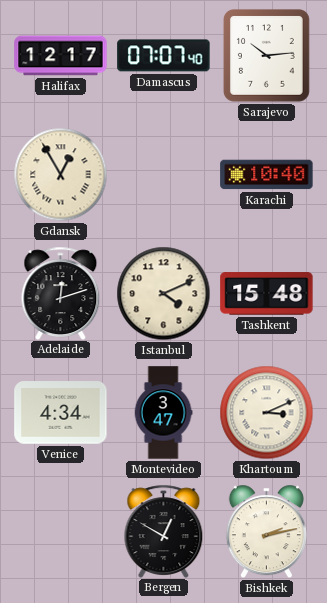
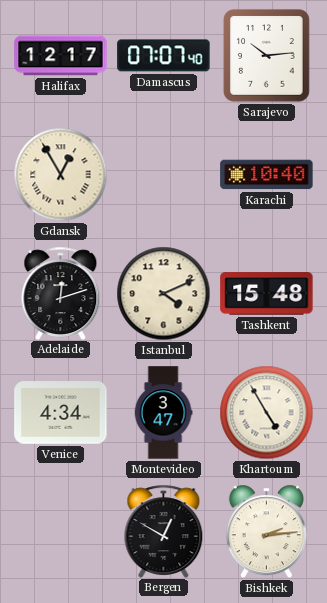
Khartoum: 3:11 -> 4:55 (267, 413)
Bishkek: 2:13 -> 2:14 (266, 532)
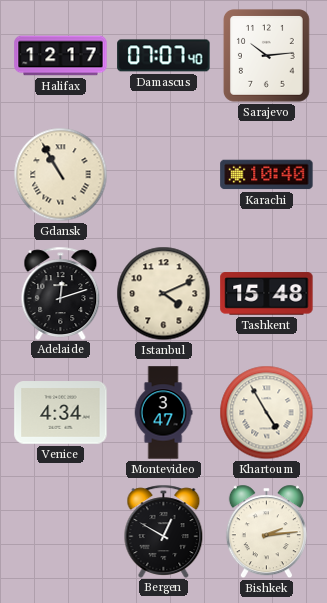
Gdansk: 12:55 -> 10:55 (61, 175)
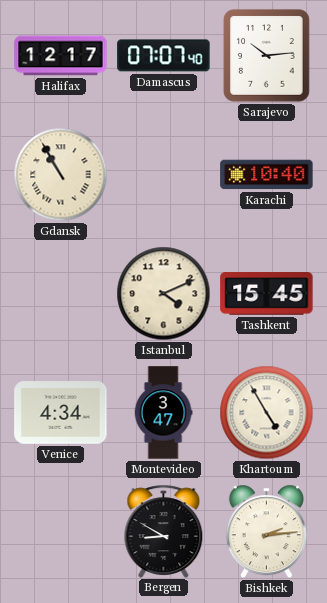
Adelaide: 12:12 -> none (61, 293)
Tashkent: 15:48 -> 15:45 (267, 294)
Bergen: 12:50 -> 8:50 (164, 531)
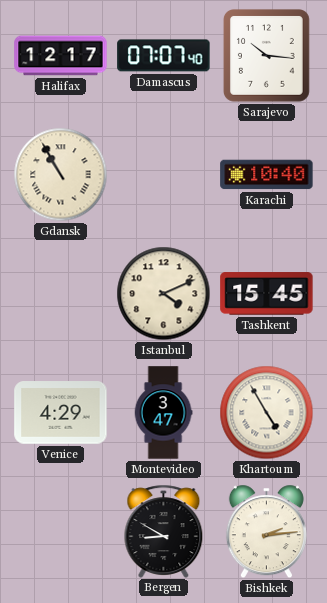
Sarajevo: 10:14 -> 10:16 (267, 56)
Venice: 4:34 -> 4:29 (61, 413)
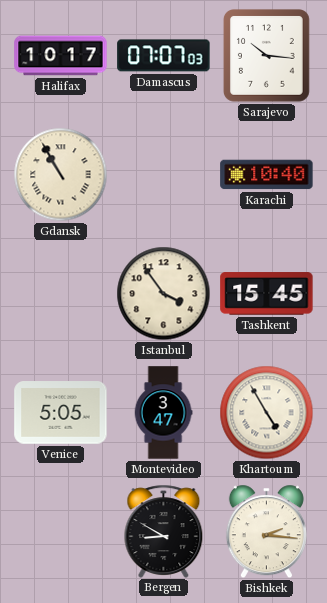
Halifax: 12:17 -> 10:17 (61, 56)
Damascus: 07:07:40 -> 07:07:03 (164, 56)
Istanbul: 4:11 -> 3:54 (164, 294)
Venice: 4:29 -> 5:05 (61, 413)
Bishkek: 2:14 -> 2:16 (266, 532)
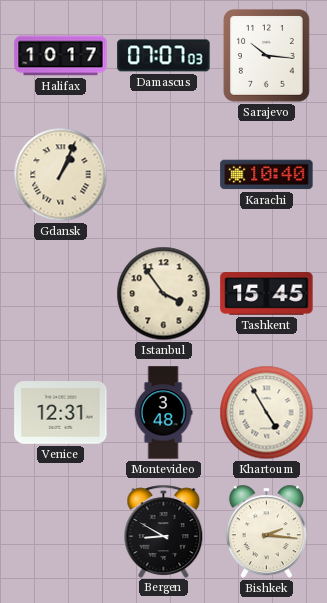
Gdansk: 10:55 -> 1:04 (61, 175)
Venice: 5:05 -> 12:31 (61, 413)
Montevideo: 3:47 -> 3:48 (163, 413)
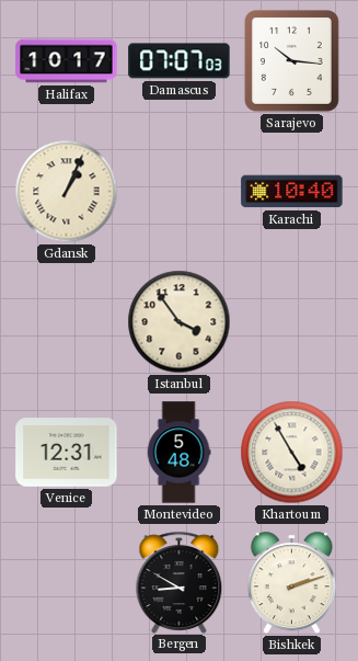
Tashkent: 15:45 -> none (267, 294)
Montevideo: 3:48 -> 5:48 (178, 453)
Bishkek: 2:16 -> 2:12 (291, 583)
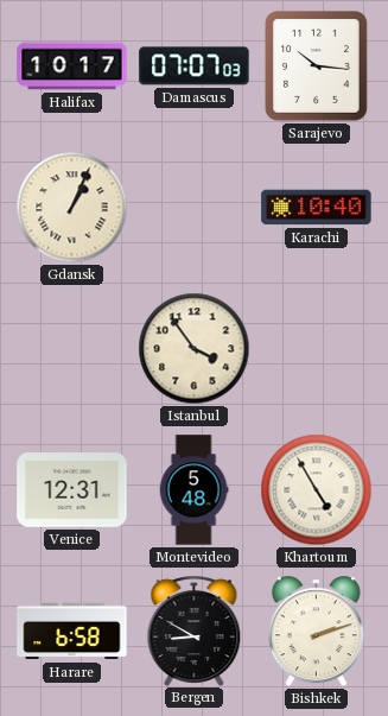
Harare: none -> 6:58 (72, 632)
